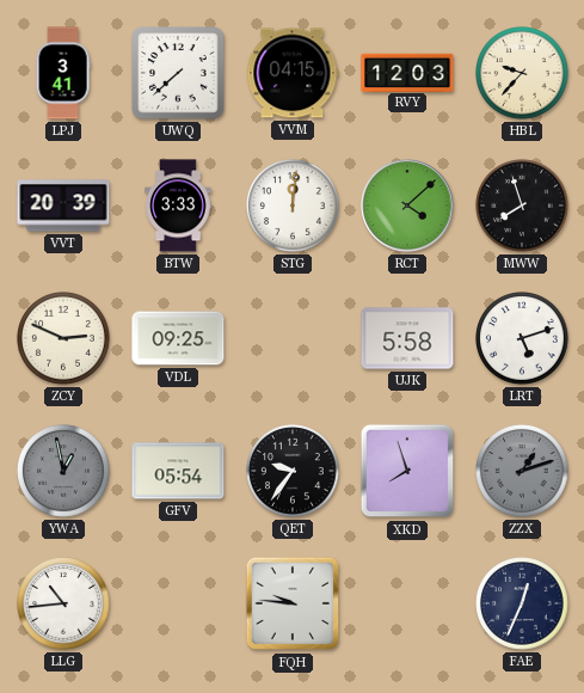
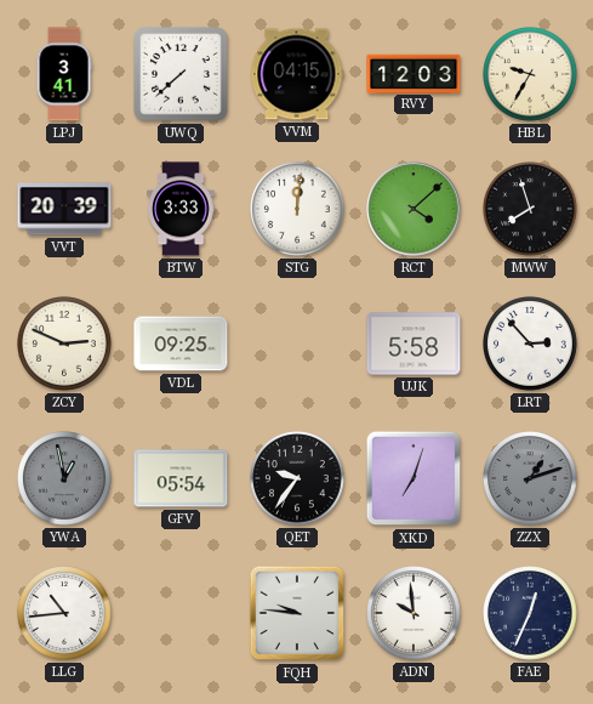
HBL: 9:37 -> 9:35 (531, 75)
LRT: 5:12 -> 2:53 (531, 345)
XKD: 7:57 -> 7:03 (414, 478)
ADN: none -> 9:59 (415, 614)
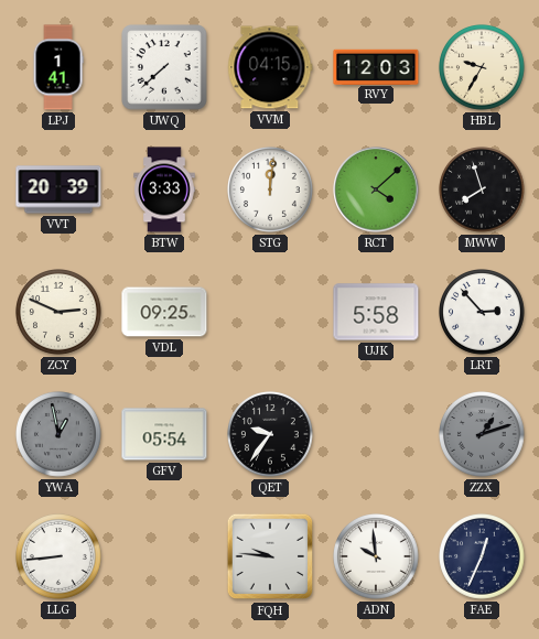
LPJ: 3:41 -> 1:41 (58, 67)
XKD: 7:03 -> none (414, 478)
LLG: 10:44 -> 8:44 (60, 557)
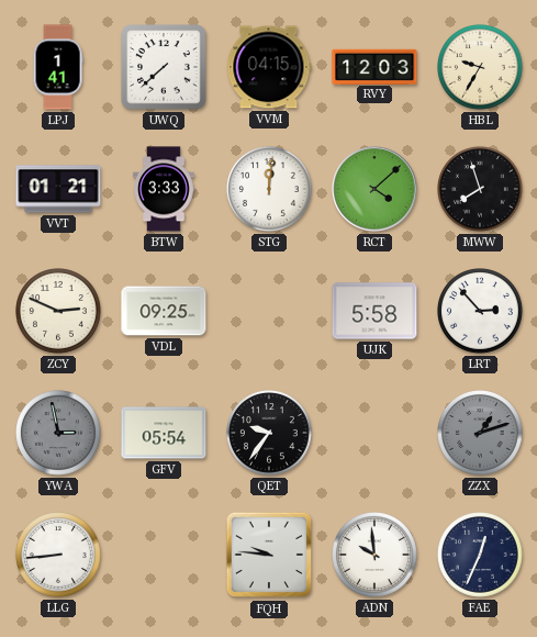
VVT: 20:39 -> 01:21 (58, 189)
YWA: 12:58 -> 2:58 (59, 434)
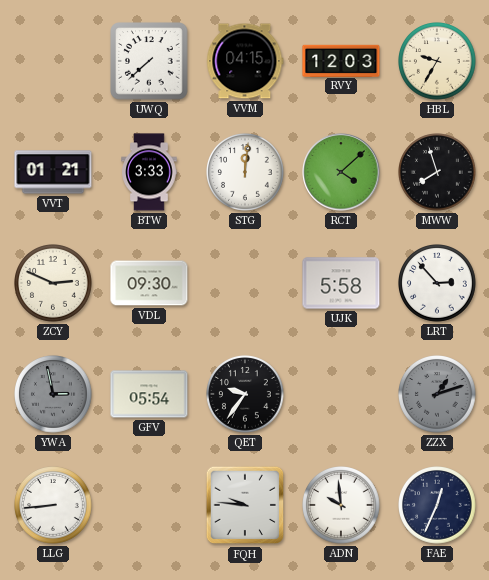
LPJ: 1:41 -> none (58, 67)
VDL: 09:25 -> 09:30 (149, 283)
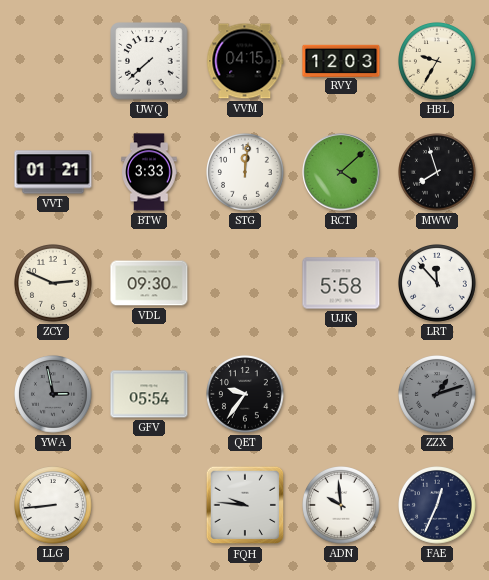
LRT: 2:53 -> 11:53 (438, 284)
